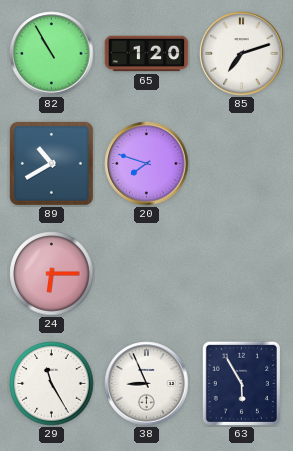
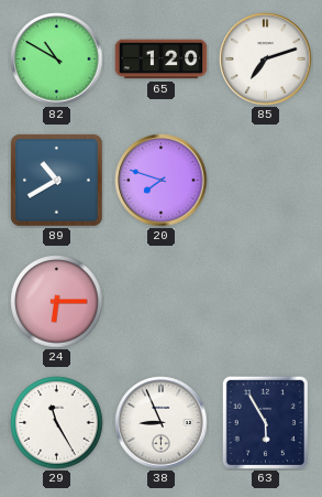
82: 10:55 -> 10:50 (57, 60)
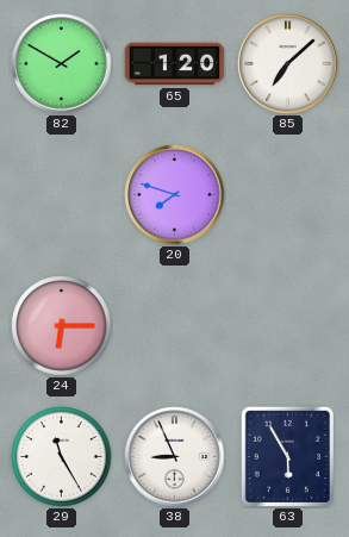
82: 10:50 -> 1:50 (62, 64)
85: 7:12 -> 7:08 (288, 64)
89: 10:40 -> none (57, 181)
